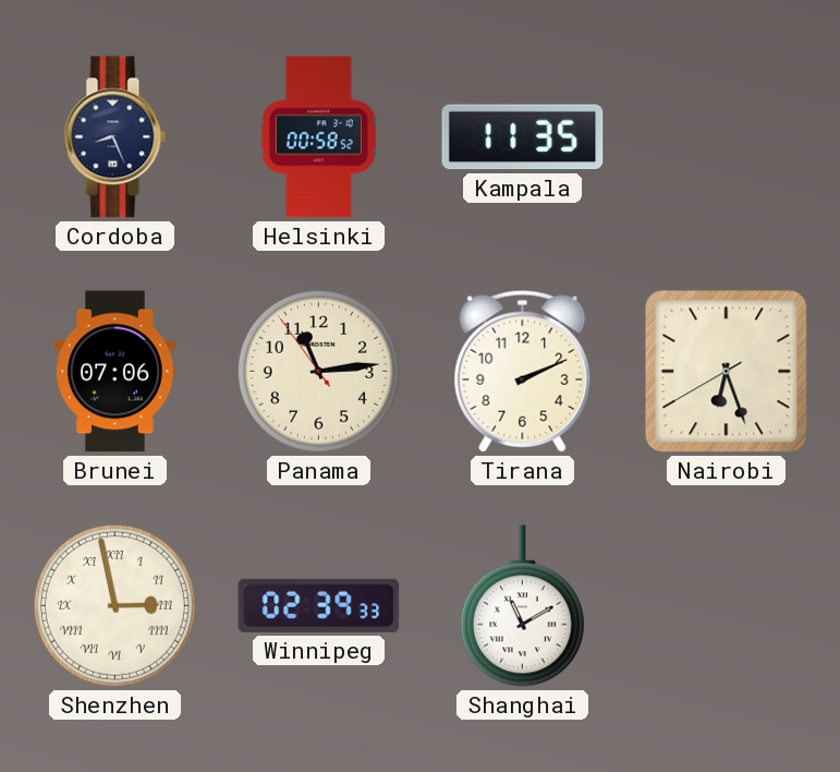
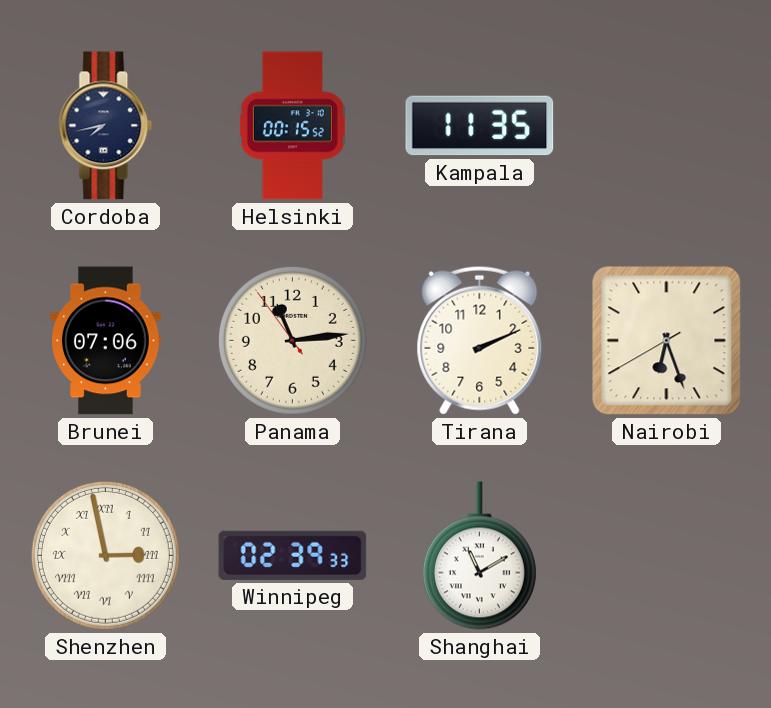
Cordoba: 8:26 -> 7:43 (106, 126)
Helsinki: 00:58 -> 00:15 (292, 126)
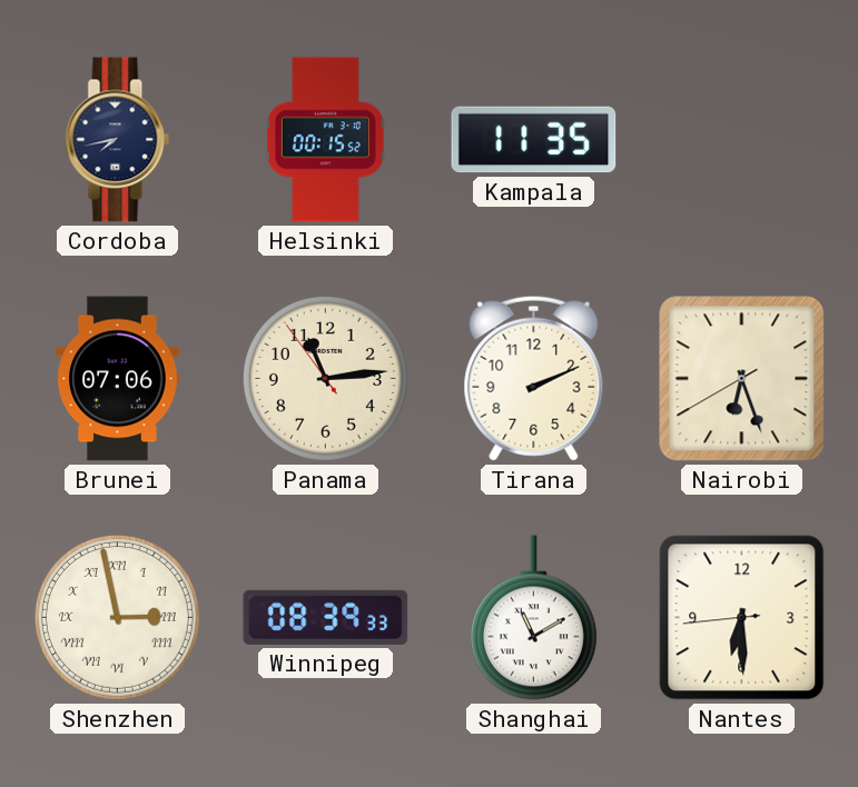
Winnipeg: 02:39 -> 08:39 (326, 617)
Nantes: none -> 6:29 (742, 618)
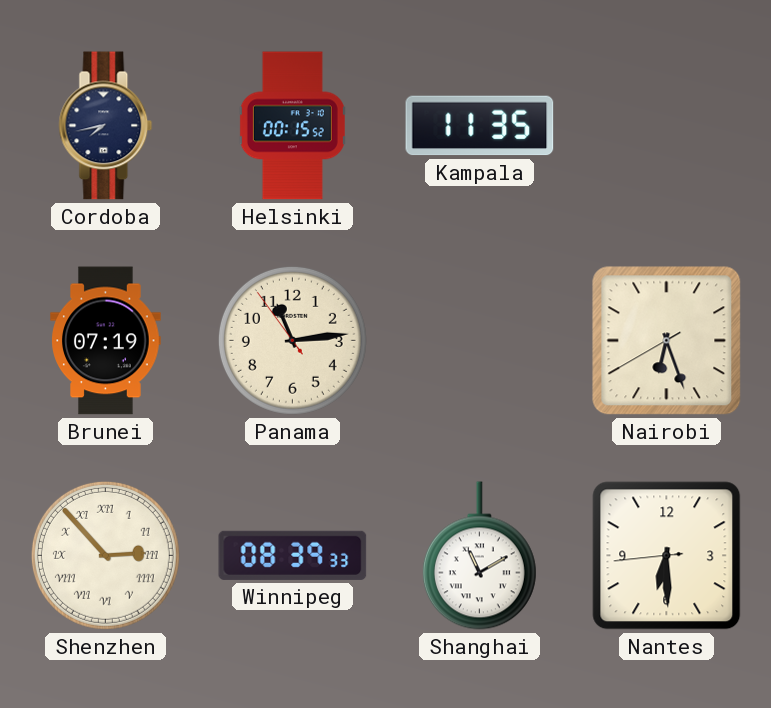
Brunei: 07:06 -> 07:19 (106, 341)
Tirana: 2:11 -> none (534, 378)
Shenzhen: 2:58 -> 2:53 (105, 555)
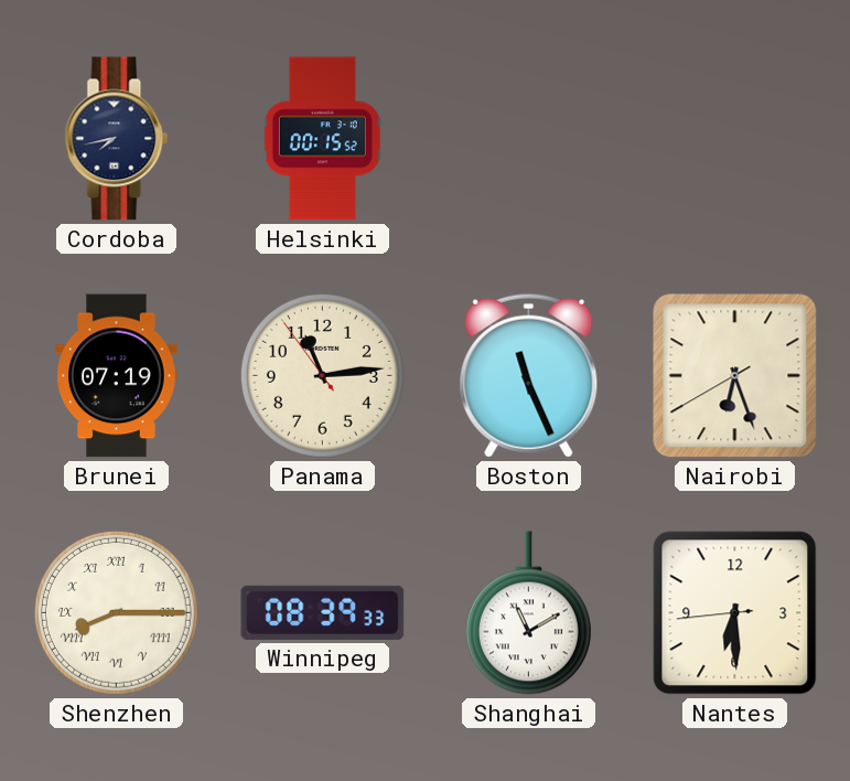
Kampala: 11:35 -> none (480, 126)
Boston: none -> 11:26 (529, 375)
Shenzhen: 2:53 -> 8:15 (116, 612)
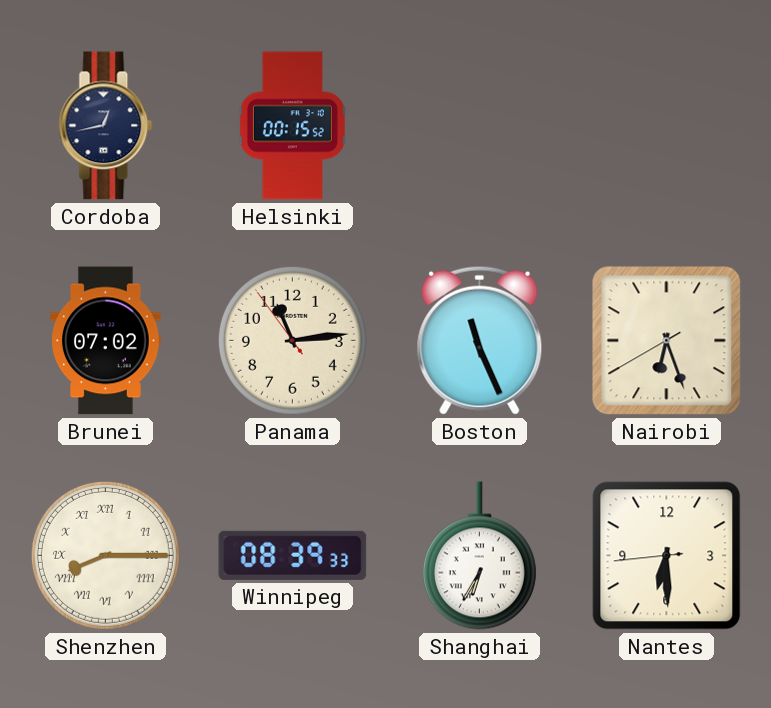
Cordoba: 7:43 -> 12:43 (106, 126)
Brunei: 07:19 -> 07:02 (106, 341)
Shanghai: 11:10 -> 6:35 (479, 556)
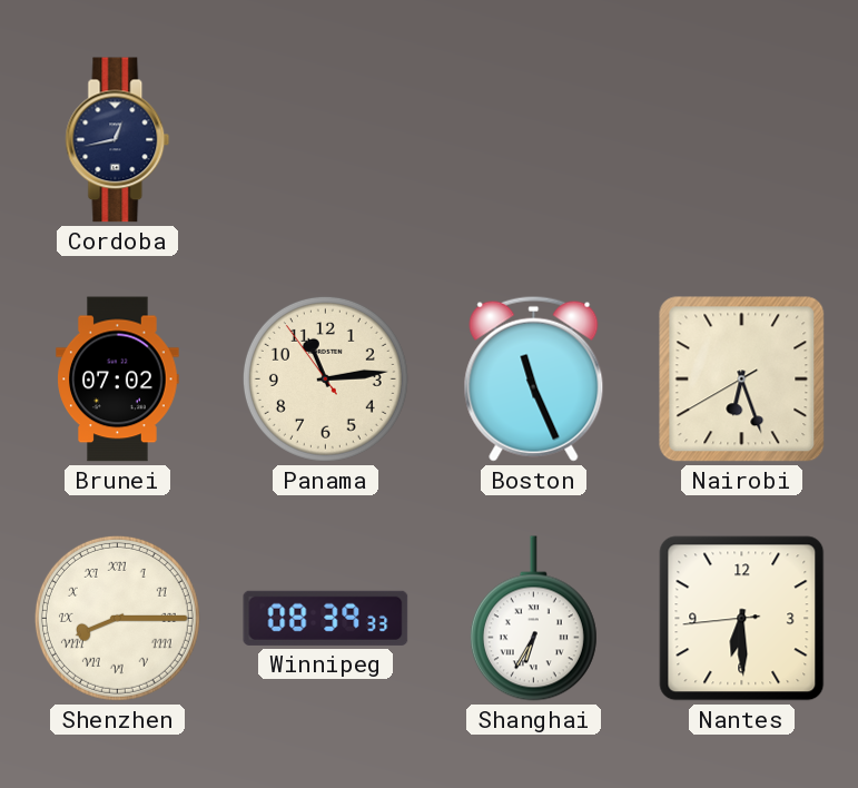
Helsinki: 00:15 -> none (292, 126)
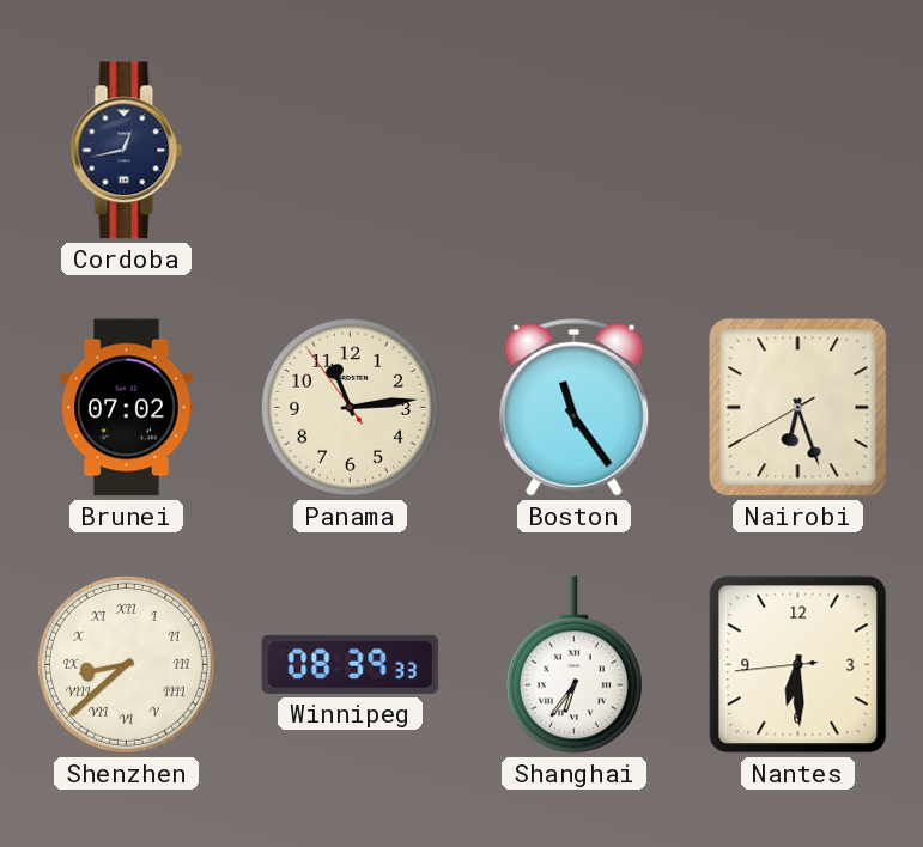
Boston: 11:26 -> 11:24 (575, 407)
Shenzhen: 8:15 -> 8:38 (126, 664)
Shanghai: 6:35 -> 6:36 (573, 665)
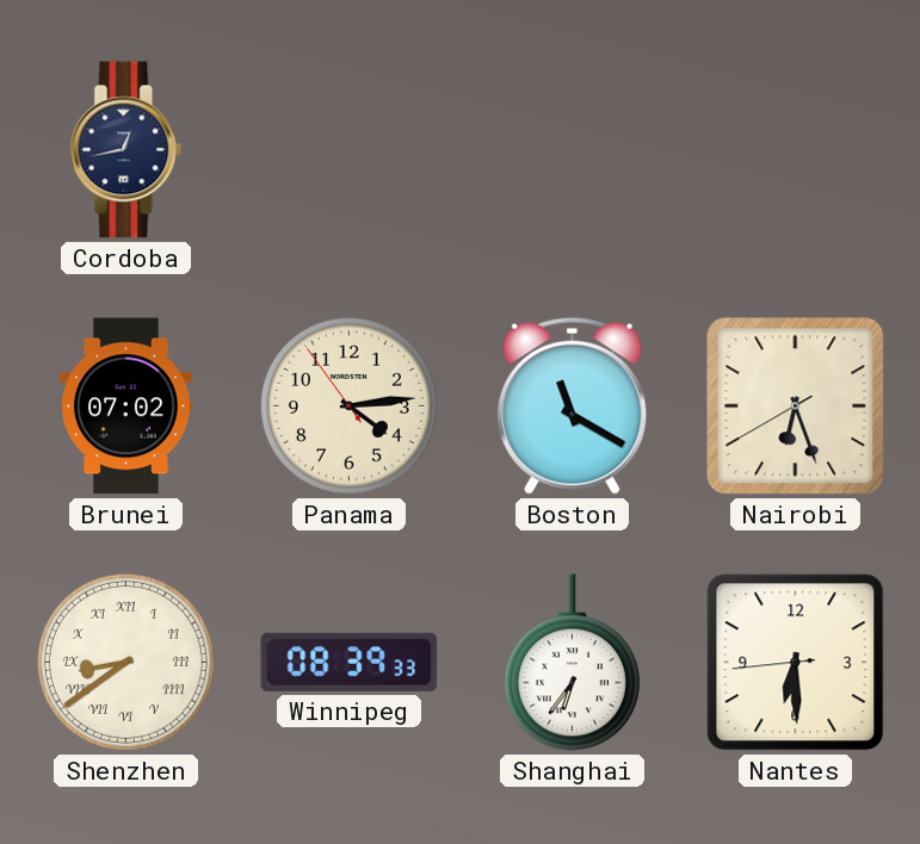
Panama: 11:13 -> 4:13 (348, 405)
Boston: 11:24 -> 11:20 (573, 405)
Shenzhen: 8:38 -> 8:39 (125, 662)
